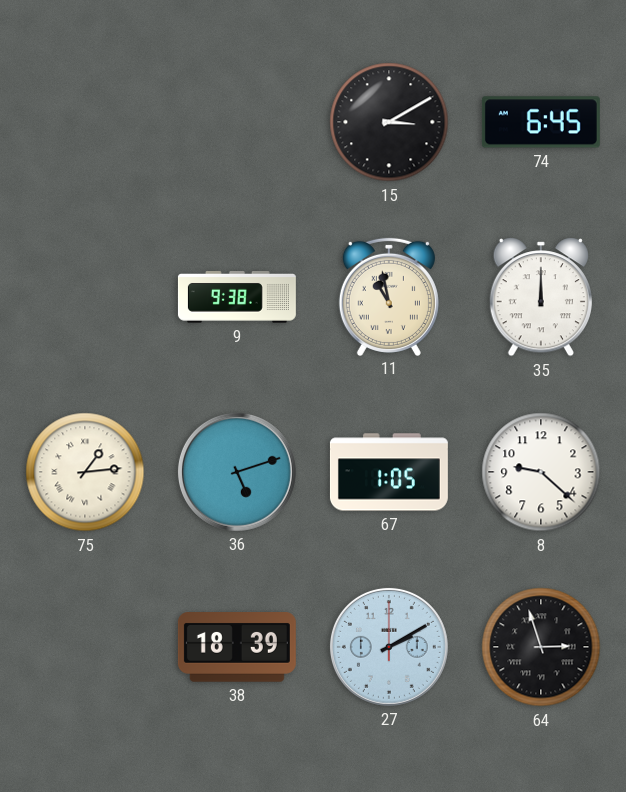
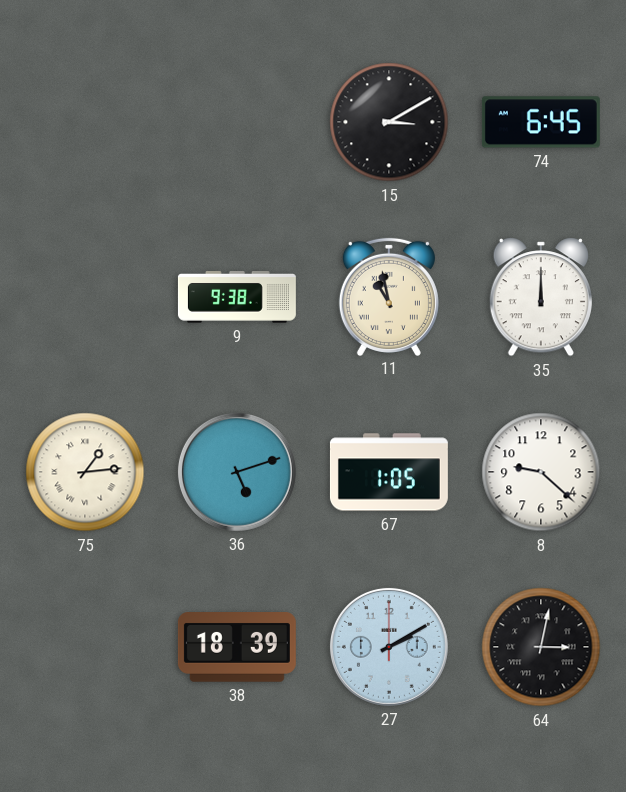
64: 2:57 -> 3:02 (541, 647)
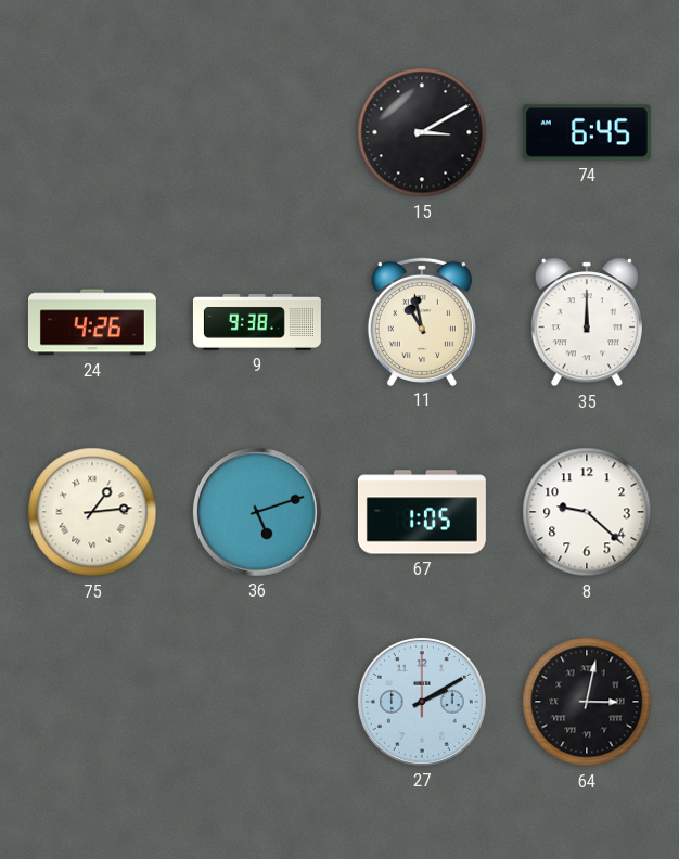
24: none -> 4:26 (92, 322)
38: 18:39 -> none (237, 648)
